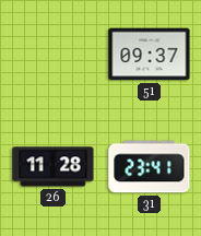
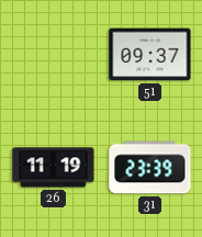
26: 11:28 -> 11:19 (54, 168)
31: 23:41 -> 23:39 (150, 168)
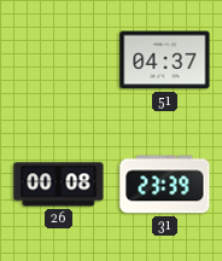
51: 09:37 -> 04:37 (165, 60)
26: 11:19 -> 00:08 (59, 185)
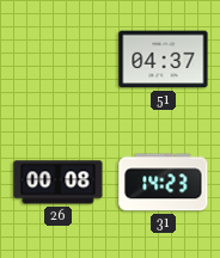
31: 23:39 -> 14:23 (164, 183)
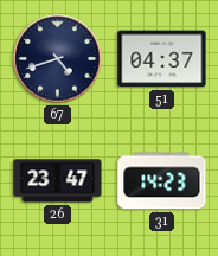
67: none -> 4:42 (58, 59)
26: 00:08 -> 23:47 (58, 181)
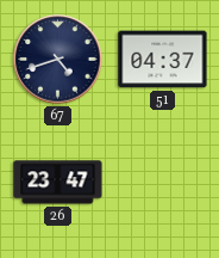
31: 14:23 -> none (162, 181)
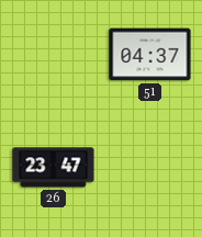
67: 4:42 -> none (58, 60)
